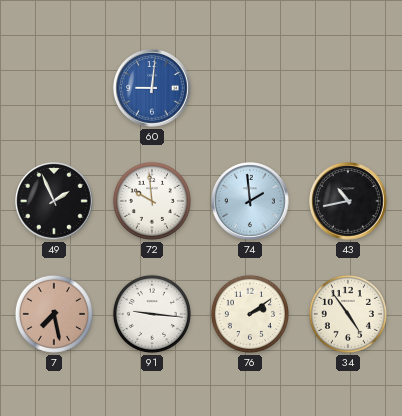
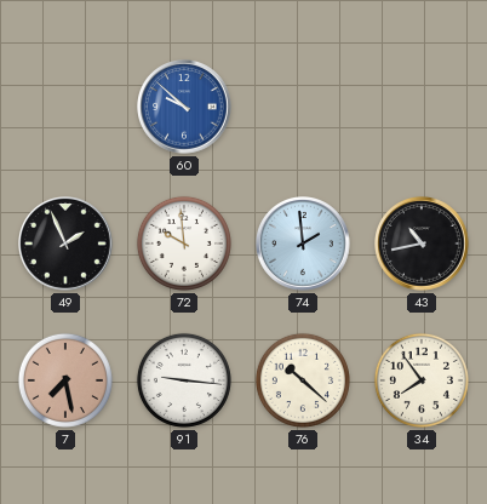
60: 9:01 -> 9:52 (184, 107)
76: 2:09 -> 10:22 (303, 380)
34: 4:54 -> 7:54 (422, 380)
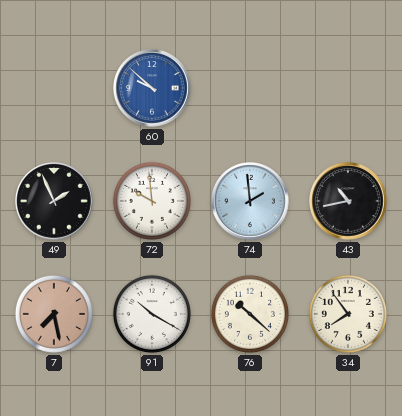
91: 9:16 -> 10:20 (152, 314)
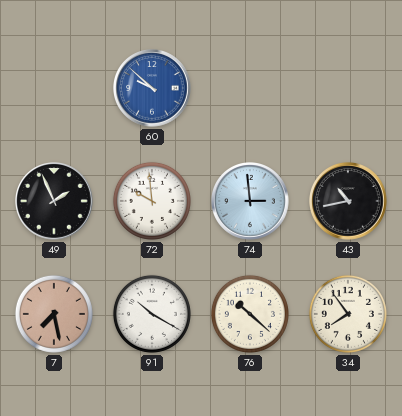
74: 1:59 -> 2:59 (250, 201)
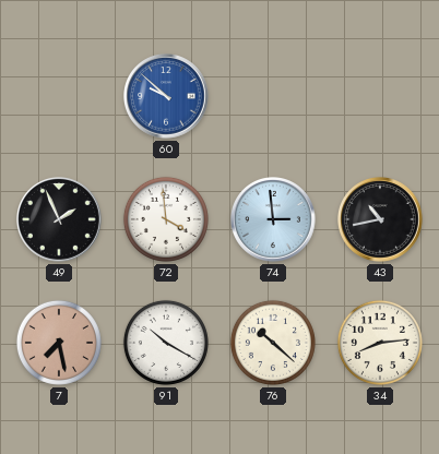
72: 9:59 -> 3:59 (166, 219)
34: 7:54 -> 8:14 (380, 343)
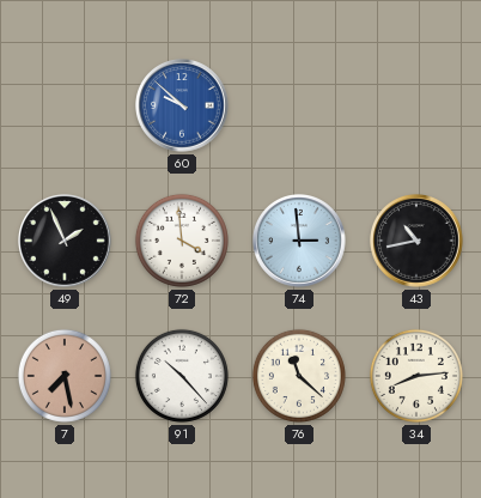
91: 10:20 -> 10:23 (182, 376)
76: 10:22 -> 11:22 (299, 376)
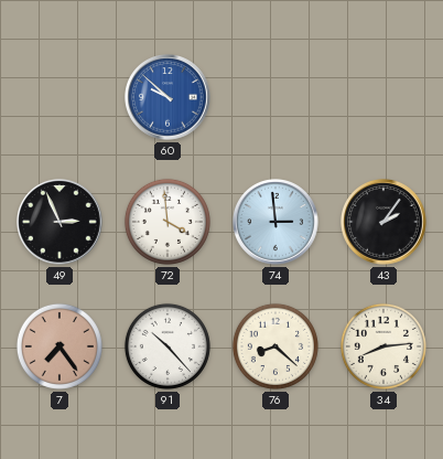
49: 1:56 -> 2:56 (60, 222)
43: 10:43 -> 2:06 (383, 222)
7: 7:28 -> 7:24 (60, 346)
76: 11:22 -> 8:22 (275, 346)
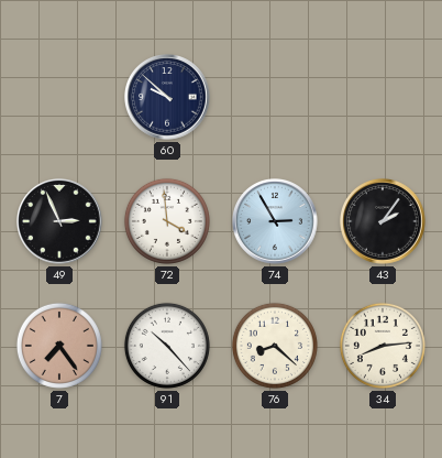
60 dial: blue -> navy (167, 97)
74: 2:59 -> 2:55 (275, 221)
